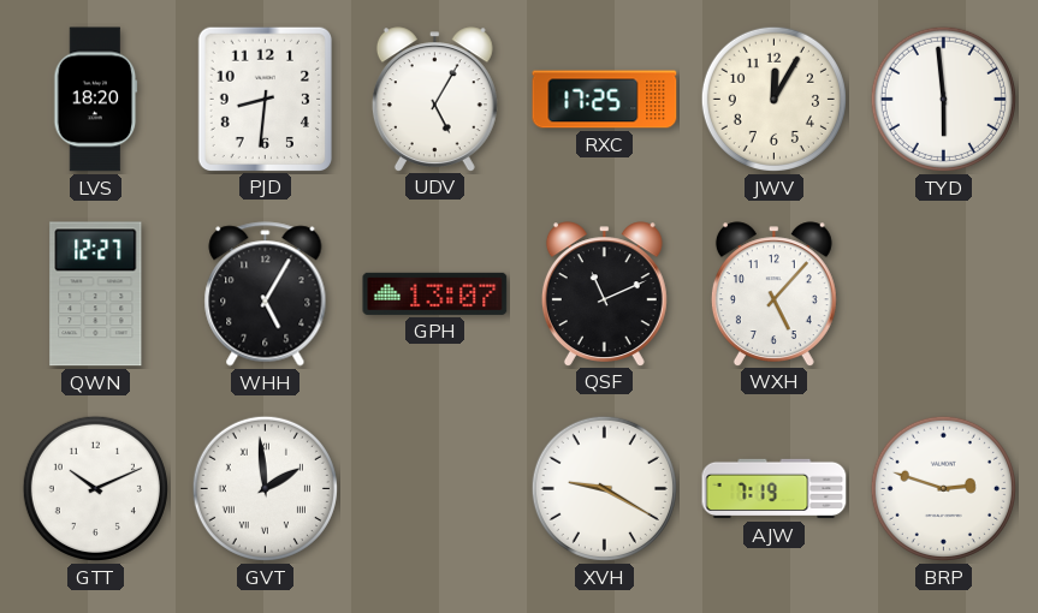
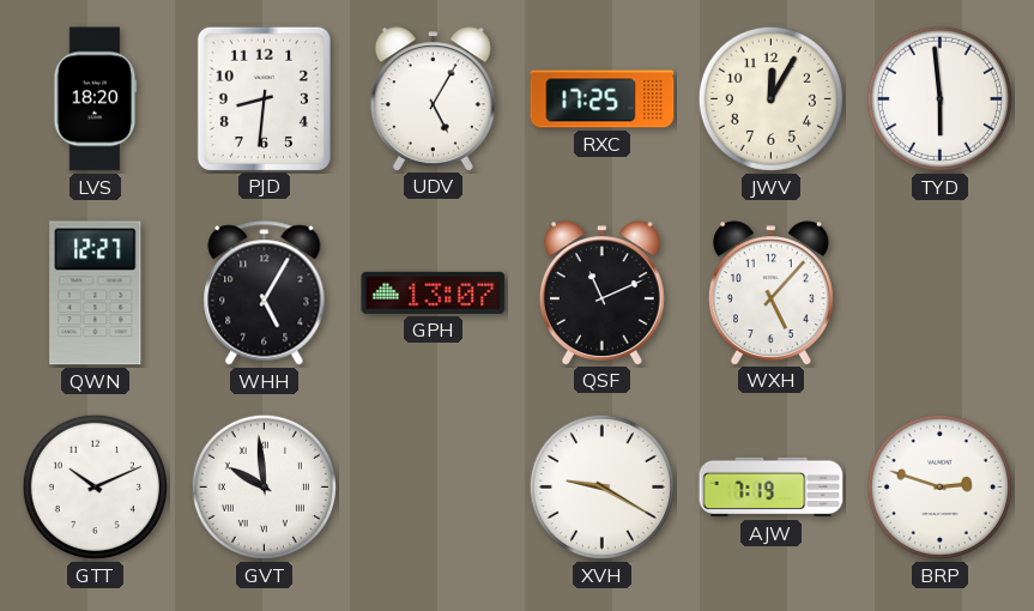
GVT: 1:59 -> 9:59 (264, 486)
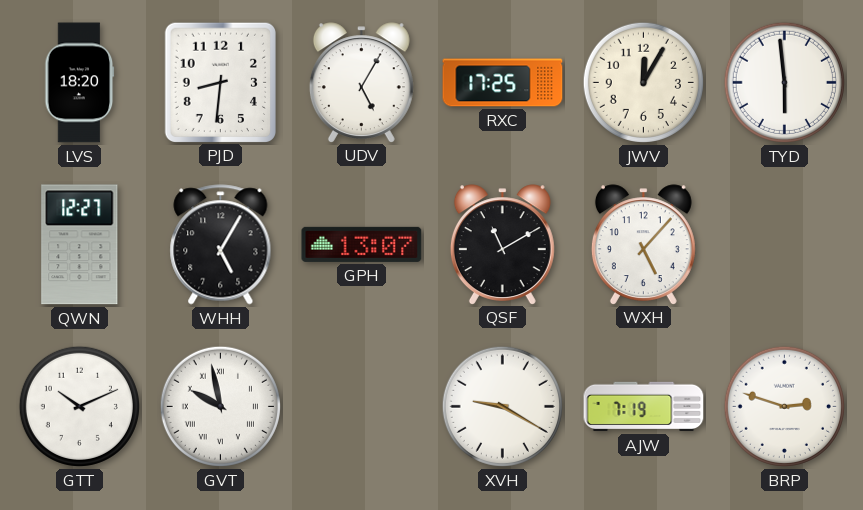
QSF: 11:11 -> 11:10 (502, 244)
GVT: 9:59 -> 9:58 (220, 406)
